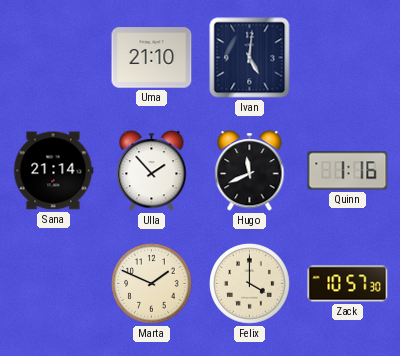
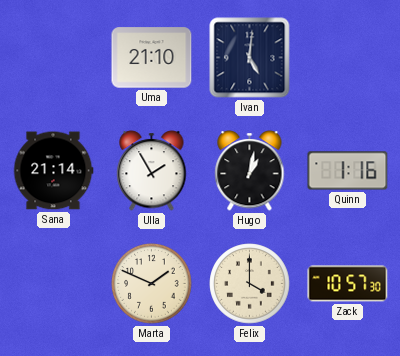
Ulla: 1:53 -> 1:55 (152, 171)
Hugo: 11:41 -> 1:02 (250, 171)
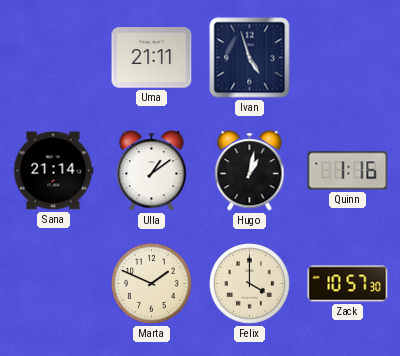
Uma: 21:10 -> 21:11 (152, 58)
Ivan: 5:01 -> 4:57 (250, 58)
Ulla: 1:55 -> 1:09 (152, 171)
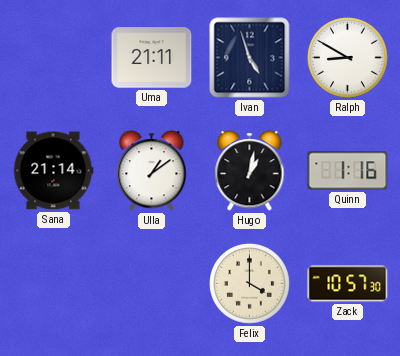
Ralph: none -> 8:50 (348, 58)
Marta: 1:49 -> none (152, 284)
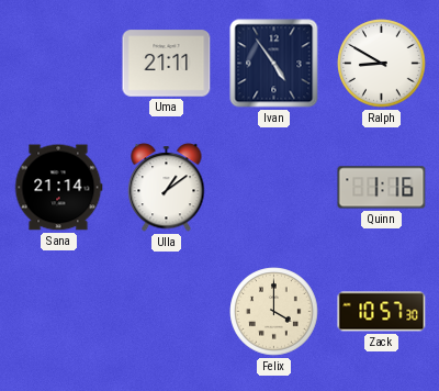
Ivan: 4:57 -> 4:54 (274, 64)
Hugo: 1:02 -> none (250, 171)
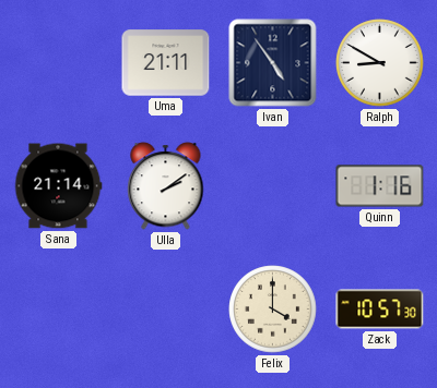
Ulla: 1:09 -> 2:09 (166, 186)
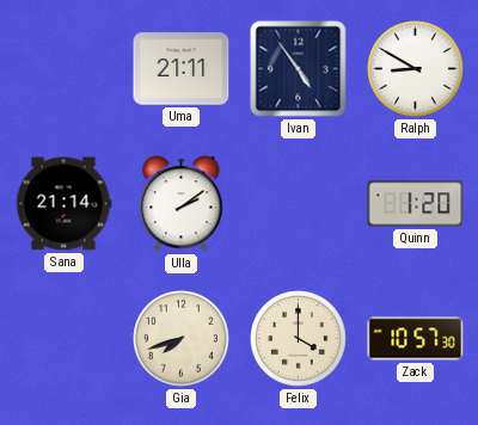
Quinn: 1:16 -> 1:20 (416, 204)
Gia: none -> 7:42 (182, 339)
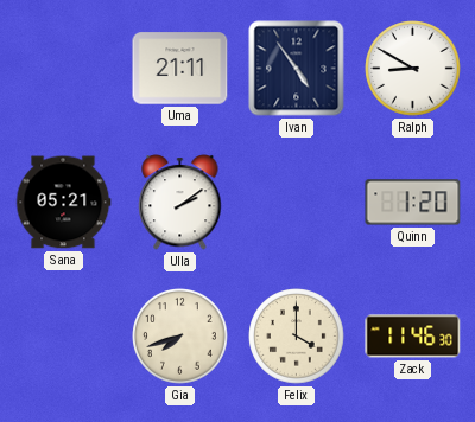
Sana: 21:14 -> 05:21 (63, 203)
Zack: 10:57 -> 11:46 (413, 337)
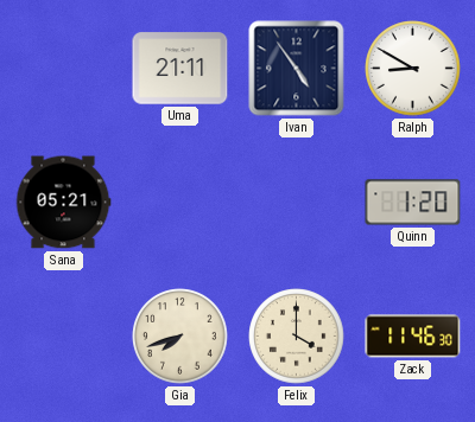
Ulla: 2:09 -> none (180, 203)
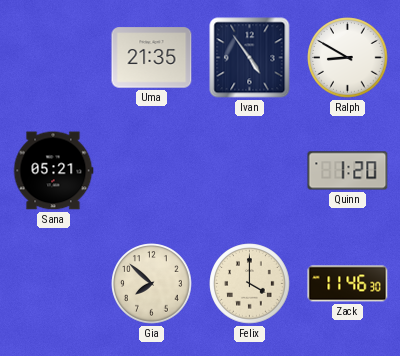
Uma: 21:11 -> 21:35 (152, 58)
Gia: 7:42 -> 7:52 (152, 284)
